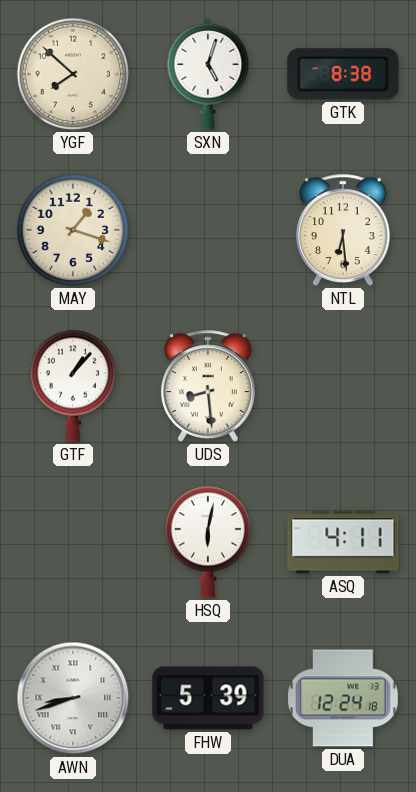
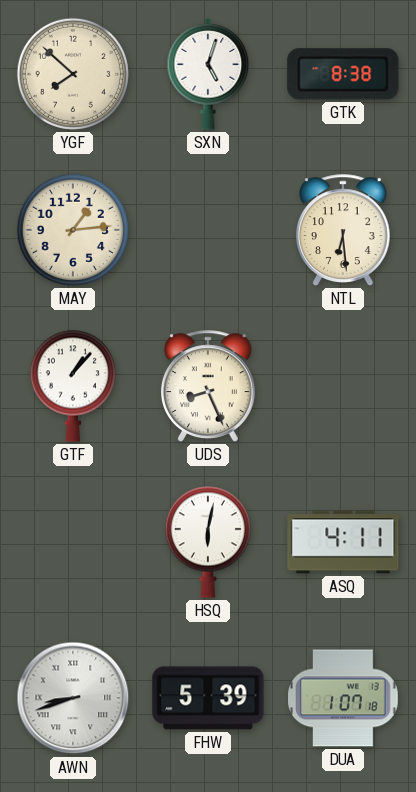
MAY: 1:18 -> 1:14 (73, 230)
UDS: 8:29 -> 8:26 (208, 386)
DUA: 12:24 -> 1:07 (343, 698)
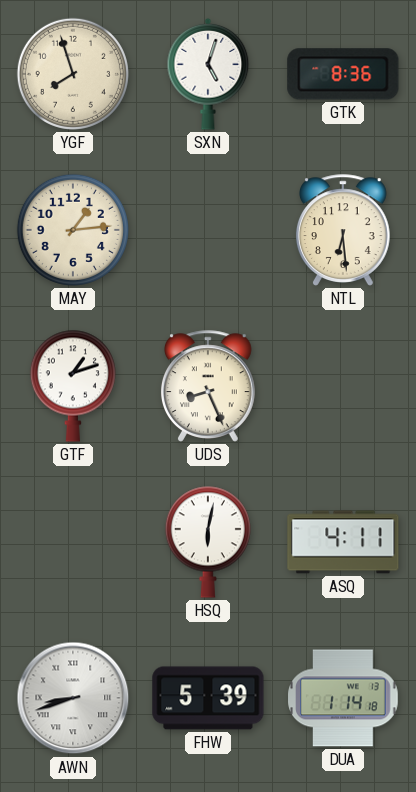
YGF: 7:52 -> 7:57 (73, 74)
GTK: 8:38 -> 8:36 (343, 74)
GTF: 1:07 -> 1:12 (73, 386)
DUA: 1:07 -> 1:14 (343, 698)
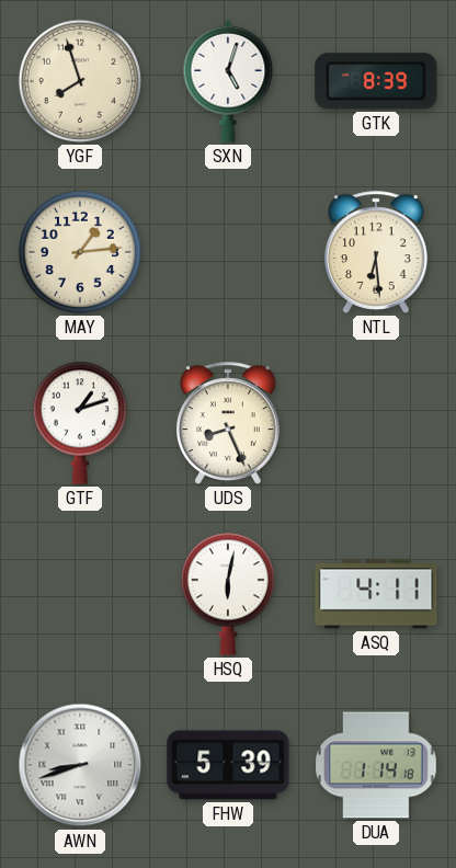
GTK: 8:36 -> 8:39 (376, 81)
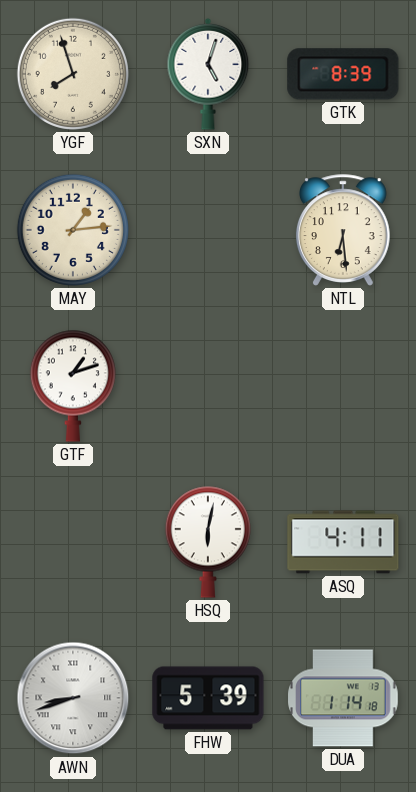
UDS: 8:26 -> none (228, 423)
